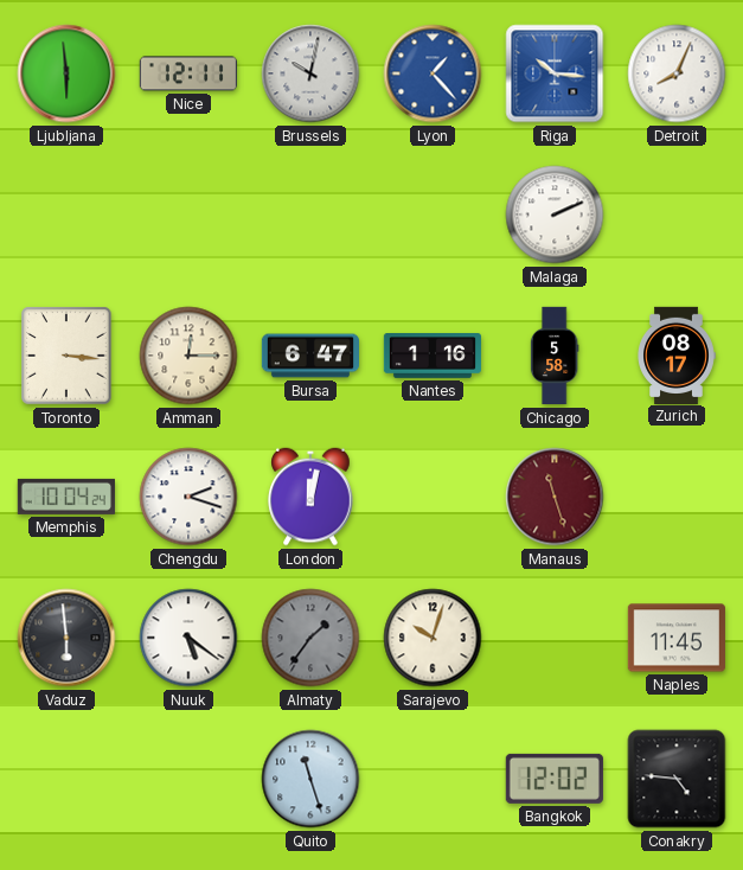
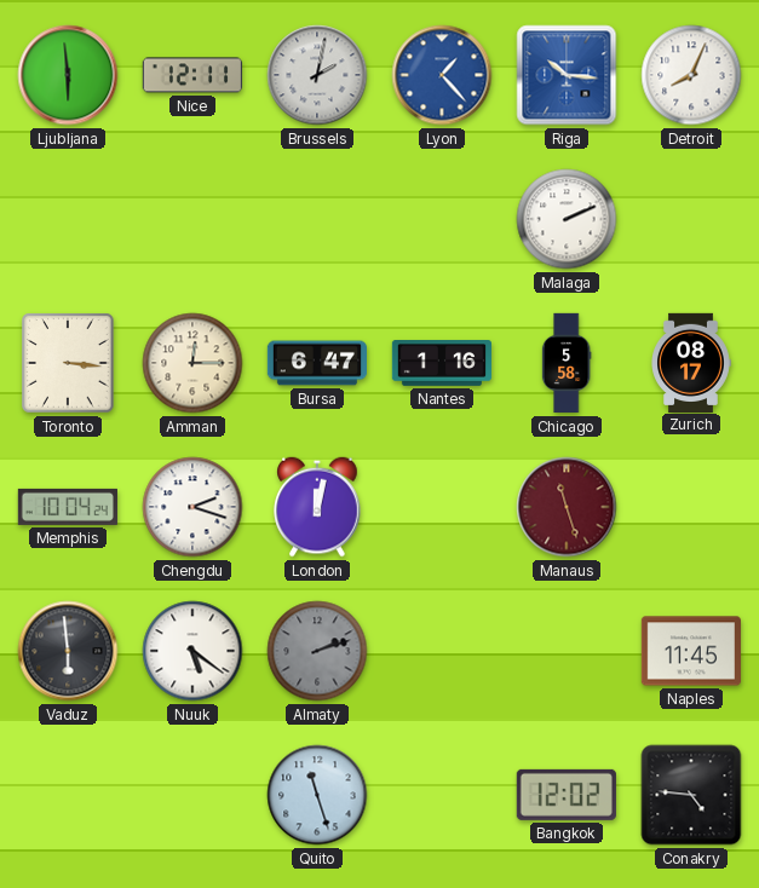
Brussels: 10:02 -> 2:02 (317, 75)
Almaty: 1:36 -> 2:12 (317, 651)
Sarajevo: 10:03 -> none (433, 638)
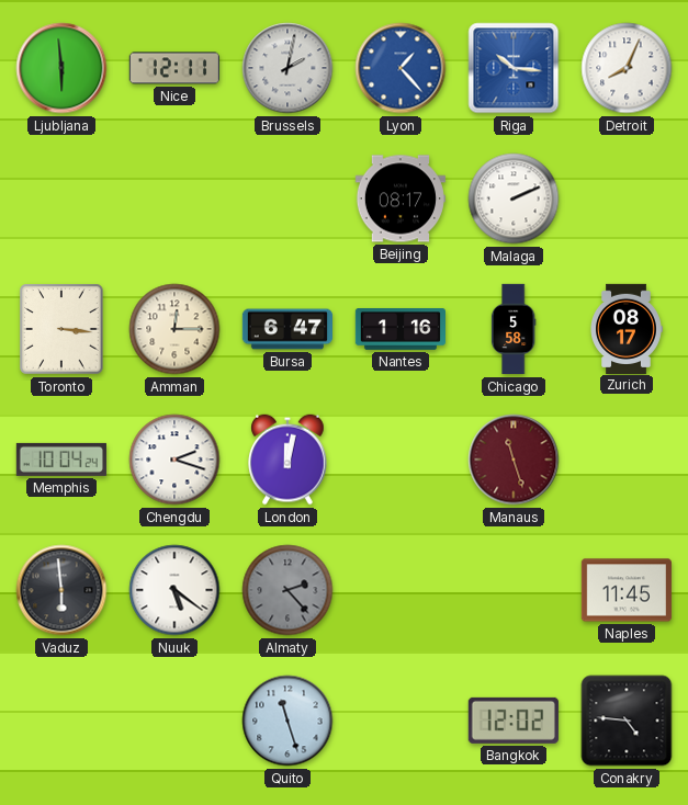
Beijing: none -> 08:17 (399, 199)
Almaty: 2:12 -> 2:23 (287, 590)
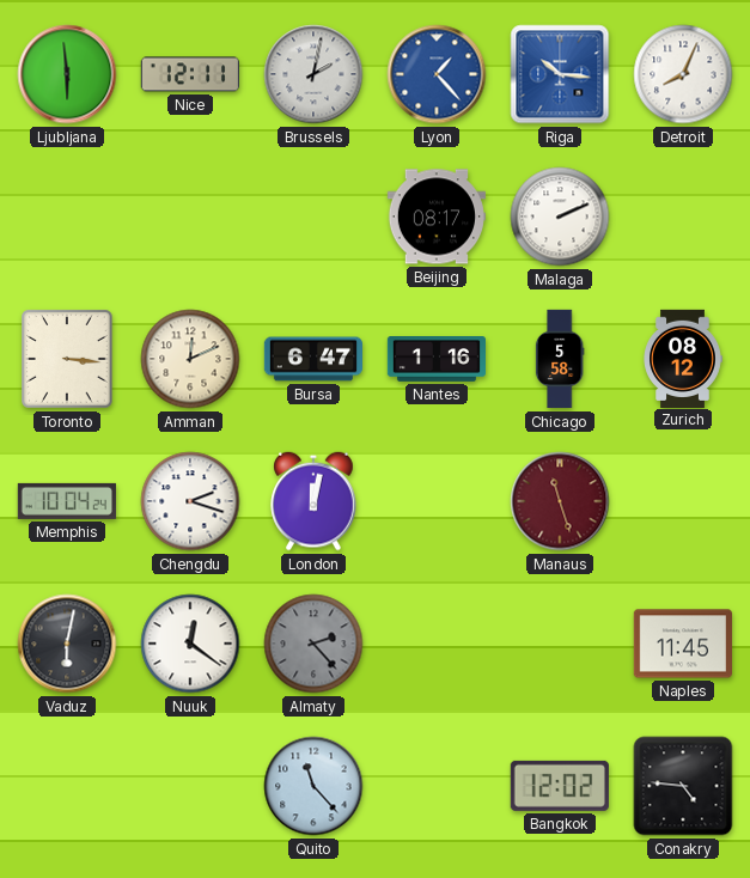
Amman: 12:15 -> 12:11 (190, 359)
Zurich: 08:17 -> 08:12 (683, 358)
Vaduz: 5:59 -> 6:02 (67, 644)
Nuuk: 5:21 -> 12:21 (190, 644)
Quito: 11:27 -> 11:23 (313, 786)
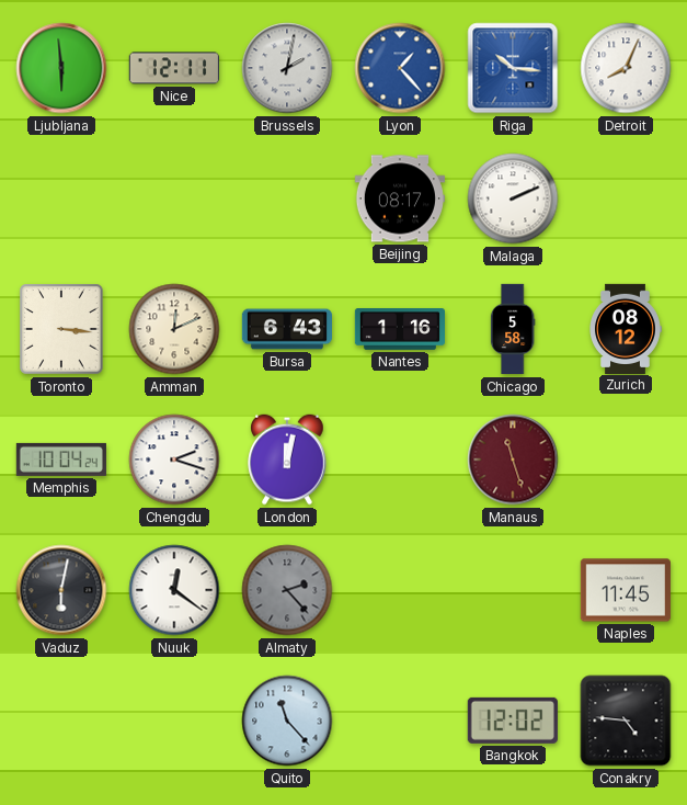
Bursa: 6:47 -> 6:43 (286, 329)
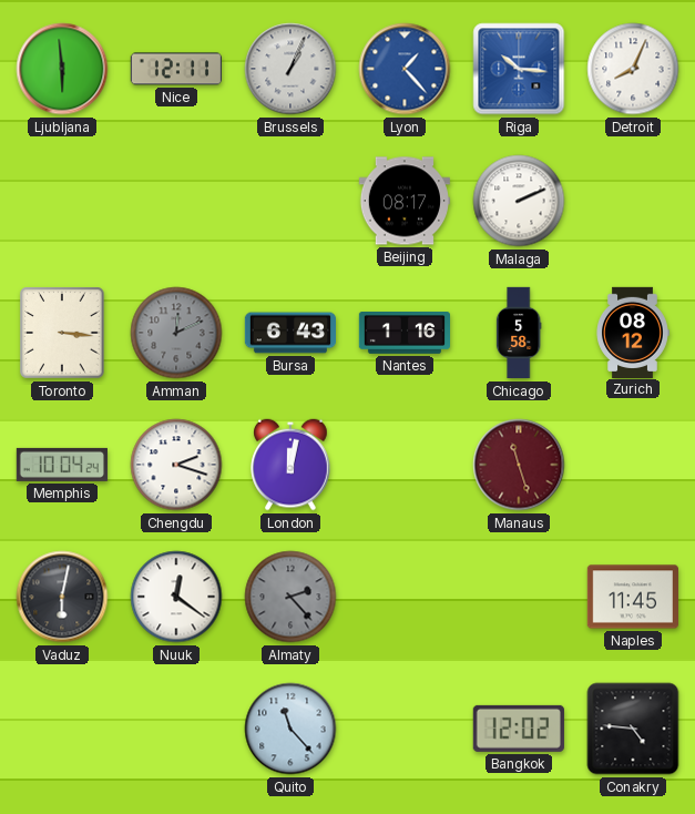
Brussels: 2:02 -> 1:04 (290, 69)
Amman dial: cream -> grey (176, 333)
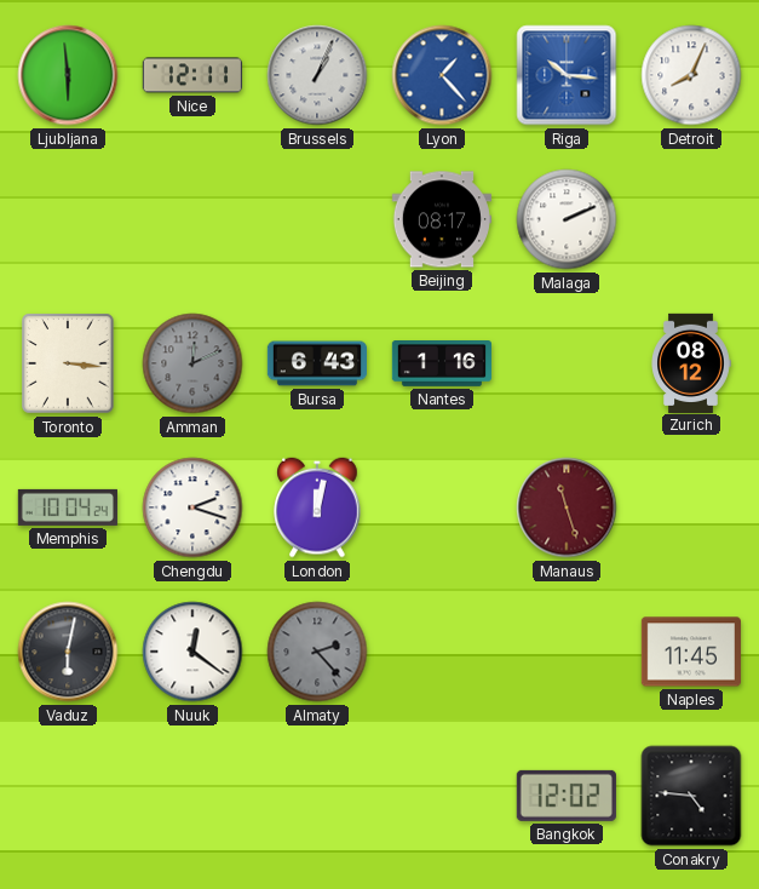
Chicago: 5:58 -> none (519, 333)
Quito: 11:23 -> none (290, 729)
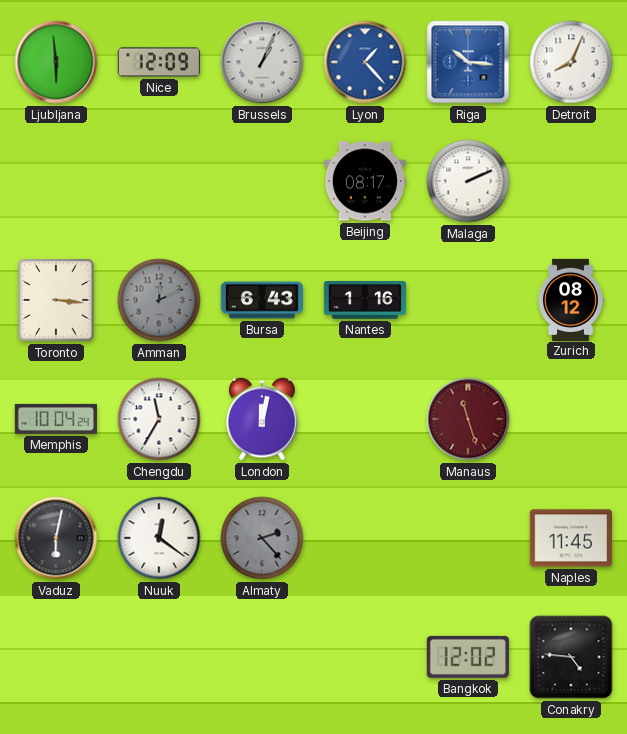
Nice: 12:11 -> 12:09 (159, 62)
Chengdu: 2:18 -> 11:35 (159, 419)
